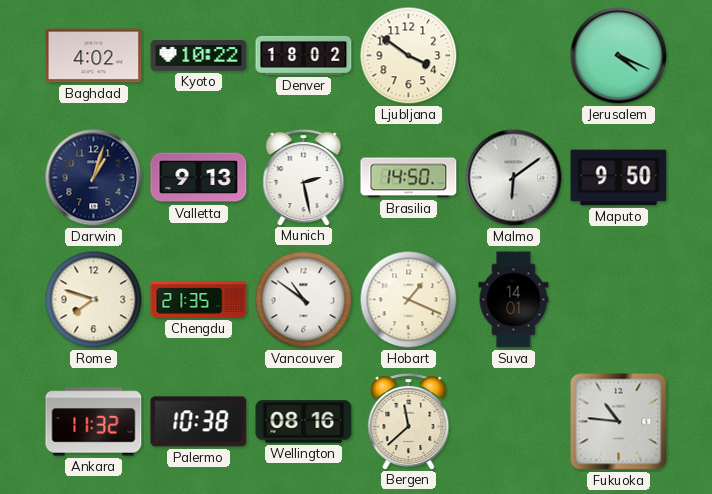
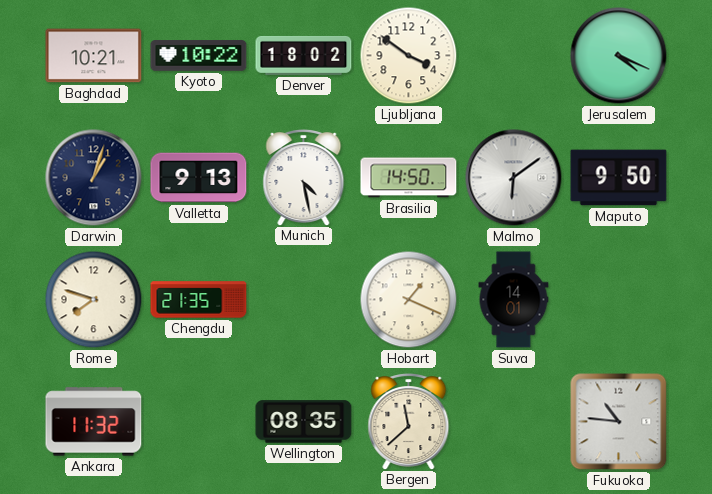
Baghdad: 4:02 -> 10:21 (94, 56)
Munich: 2:28 -> 4:28 (304, 178)
Vancouver: 10:51 -> none (304, 300)
Palermo: 10:38 -> none (199, 422)
Wellington: 08:16 -> 08:35 (304, 422)
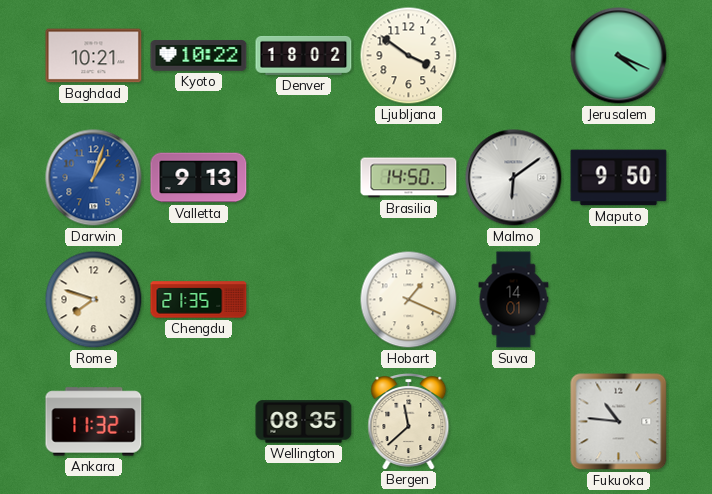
Darwin dial: navy -> blue (94, 178)
Munich: 4:28 -> none (304, 178)
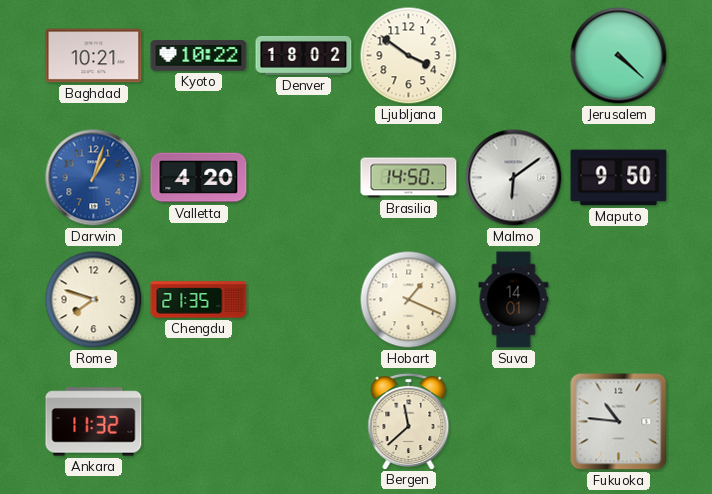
Jerusalem: 4:19 -> 4:22 (619, 56)
Valletta: 9:13 -> 4:20 (199, 178)
Wellington: 08:35 -> none (304, 422)
